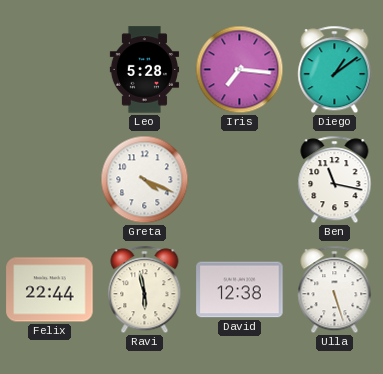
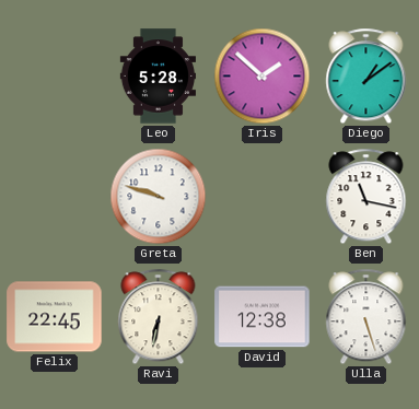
Iris: 7:16 -> 1:52 (263, 77)
Greta: 4:19 -> 9:48 (159, 197)
Felix: 22:44 -> 22:45 (55, 317)
Ravi: 5:58 -> 6:32 (159, 317)
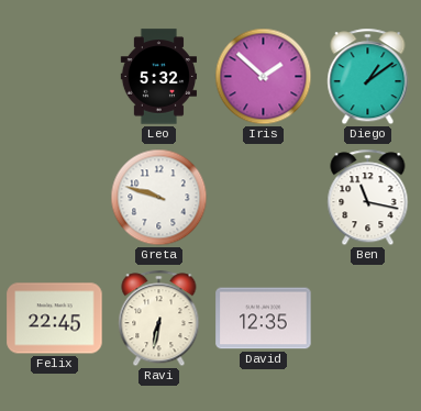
Leo: 5:28 -> 5:32 (158, 77)
David: 12:38 -> 12:35 (264, 319)
Ulla: 5:27 -> none (366, 317)
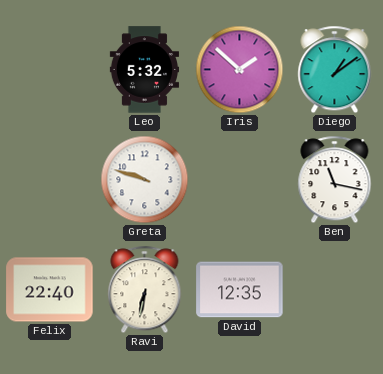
Felix: 22:45 -> 22:40 (50, 290)
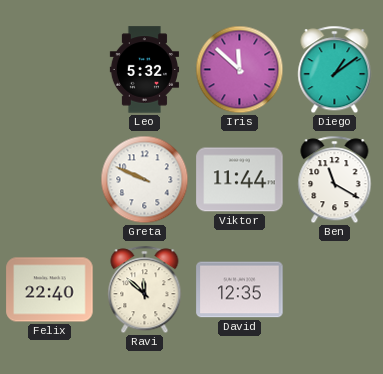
Iris: 1:52 -> 11:52 (240, 70)
Greta: 9:48 -> 9:49 (145, 180)
Viktor: none -> 11:44 (240, 180)
Ben: 11:17 -> 11:20 (335, 180)
Ravi: 6:32 -> 11:52 (145, 290)
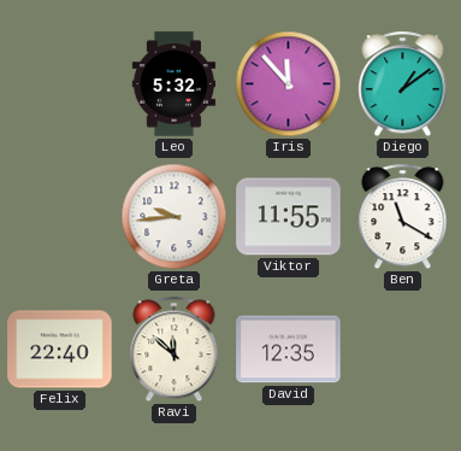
Iris: 11:52 -> 11:53 (289, 84)
Greta: 9:49 -> 9:44 (175, 217)
Viktor: 11:44 -> 11:55 (289, 217)
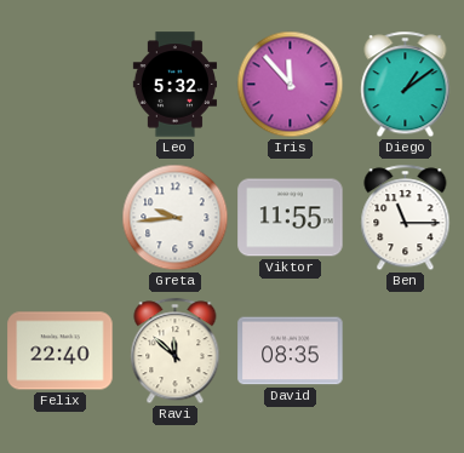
Ben: 11:20 -> 11:15 (406, 218)
David: 12:35 -> 08:35 (291, 351)
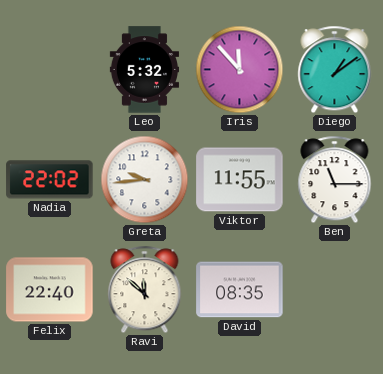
Nadia: none -> 22:02 (50, 180)
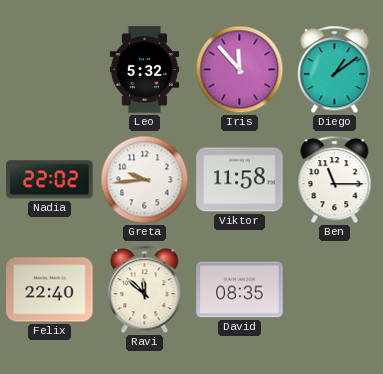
Viktor: 11:55 -> 11:58 (240, 180)
